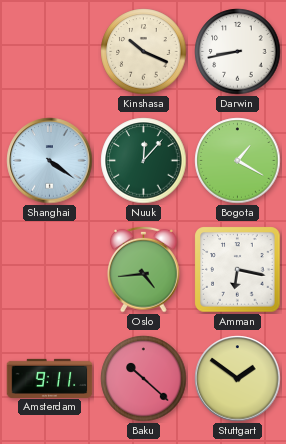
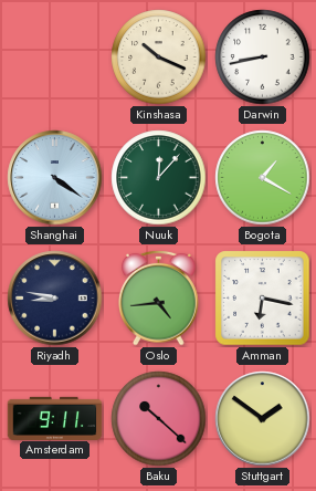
Riyadh: none -> 8:47 (55, 299)
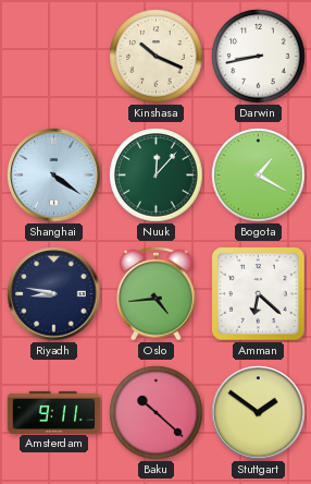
Amman: 6:17 -> 6:22 (259, 294)
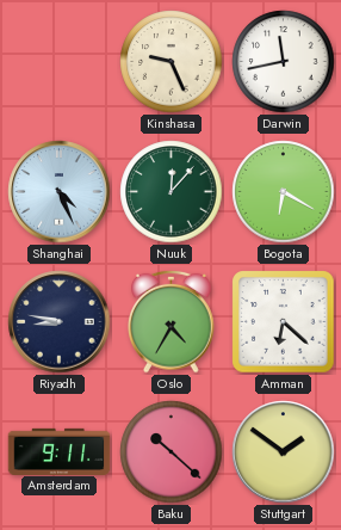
Kinshasa: 10:19 -> 9:26 (172, 62)
Darwin: 8:43 -> 11:43 (284, 62)
Shanghai: 4:21 -> 4:26 (60, 192)
Bogota: 1:20 -> 6:20 (284, 192)
Oslo: 4:44 -> 4:35 (172, 321)
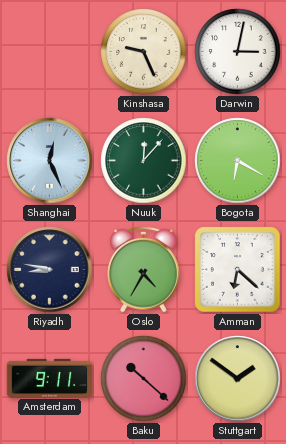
Darwin: 11:43 -> 3:02 (238, 52)
Shanghai: 4:26 -> 12:26 (50, 161)
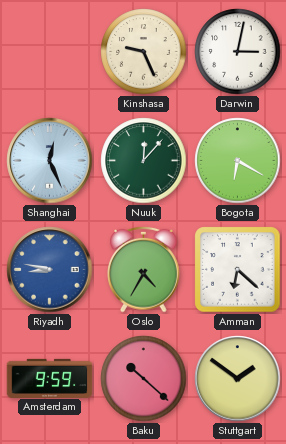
Riyadh dial: navy -> blue (50, 270)
Amsterdam: 9:11 -> 9:59 (50, 378)
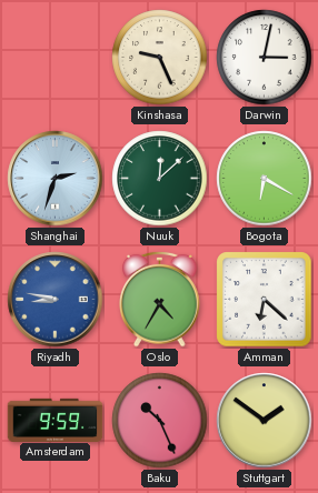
Shanghai: 12:26 -> 2:33 (56, 179)
Nuuk: 12:07 -> 12:08 (160, 179)
Baku: 10:22 -> 10:26 (160, 421)
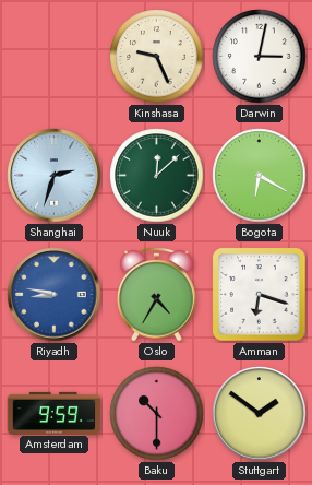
Amman: 6:22 -> 6:18 (260, 295)
Baku: 10:26 -> 10:30 (157, 414)
